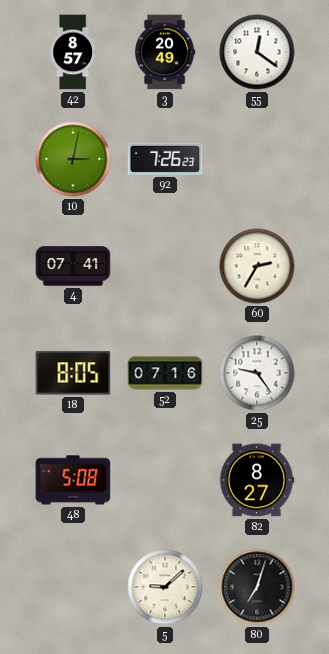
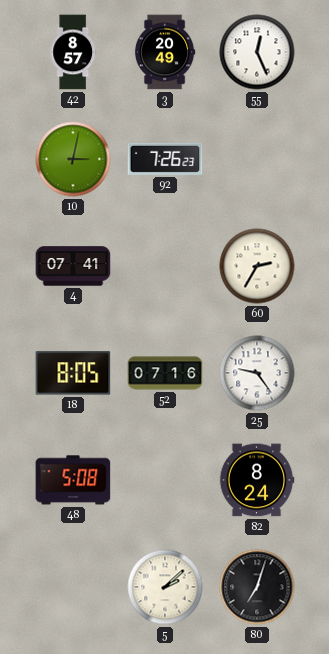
55: 12:21 -> 12:26 (257, 52)
82: 8:27 -> 8:24 (257, 480)
5: 9:08 -> 2:08 (165, 587)
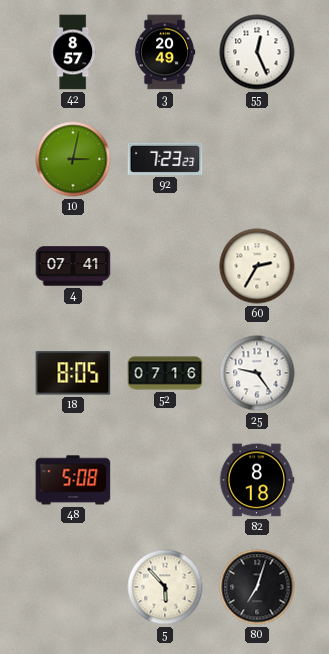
92: 7:26 -> 7:23 (165, 159)
82: 8:24 -> 8:18 (257, 480)
5: 2:08 -> 5:53 (165, 587)
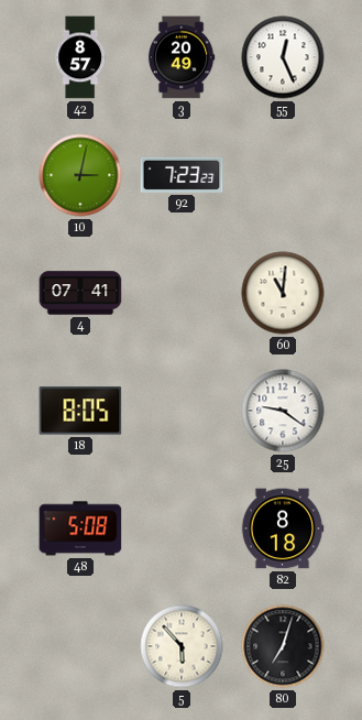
60: 2:35 -> 11:01 (283, 293)
52: 07:16 -> none (165, 373)
25: 9:24 -> 9:21 (283, 411)
